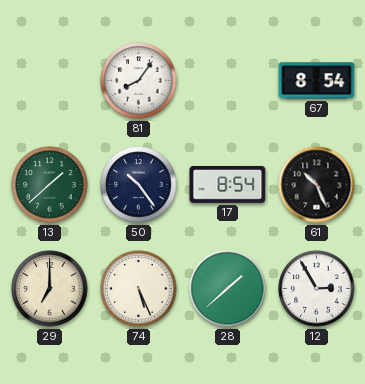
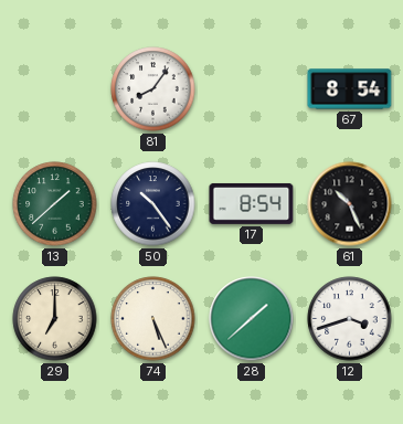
12: 2:55 -> 3:42 (350, 319)
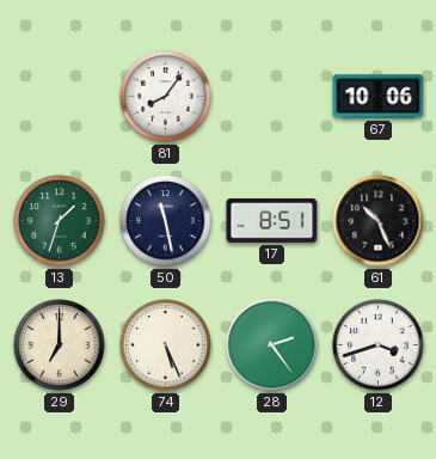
67: 8:54 -> 10:06 (379, 97)
13: 1:38 -> 1:33 (60, 221)
50: 10:24 -> 11:28 (166, 221)
17: 8:54 -> 8:51 (272, 220)
28: 1:38 -> 2:24 (272, 345)
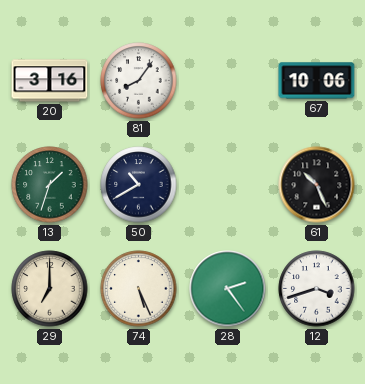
20: none -> 3:16 (50, 81)
50: 11:28 -> 10:40 (139, 185)
17: 8:51 -> none (272, 220)
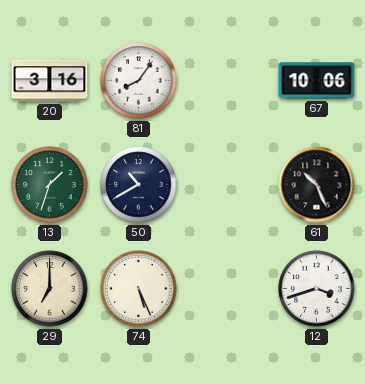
28: 2:24 -> none (228, 289)
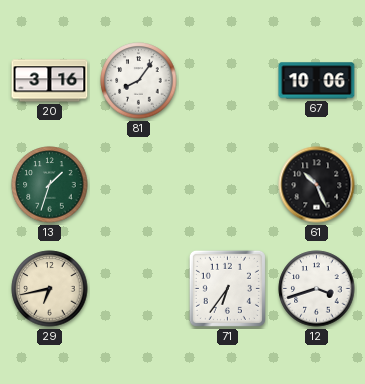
50: 10:40 -> none (139, 185)
29: 7:00 -> 6:43 (50, 289)
74: 5:26 -> none (139, 289)
71: none -> 6:36 (227, 288)
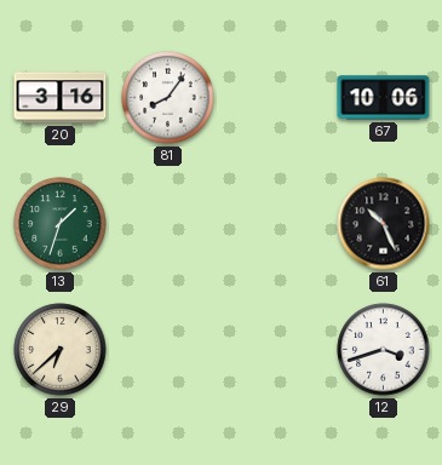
29: 6:43 -> 6:38 (61, 350)
71: 6:36 -> none (227, 288)
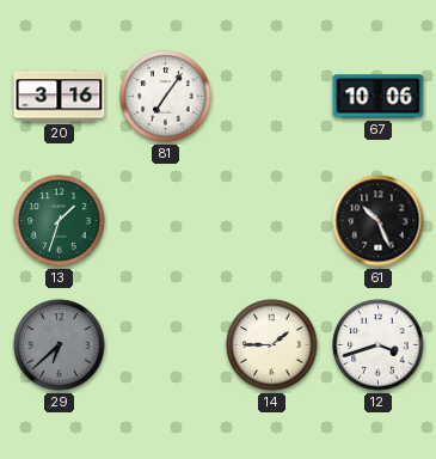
81: 8:06 -> 7:06 (166, 97)
29 dial: cream -> grey (60, 345)
14: none -> 1:45 (272, 345)
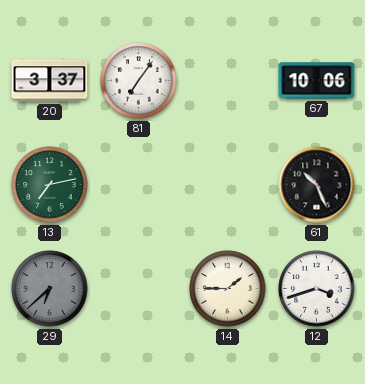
20: 3:16 -> 3:37 (50, 81)
13: 1:33 -> 7:13 (50, 185)
